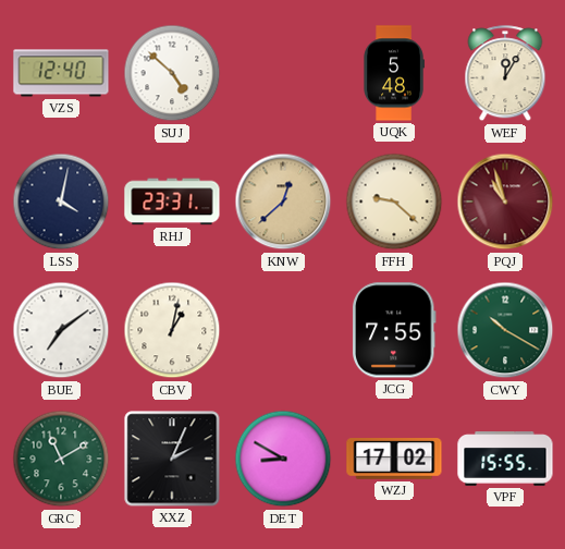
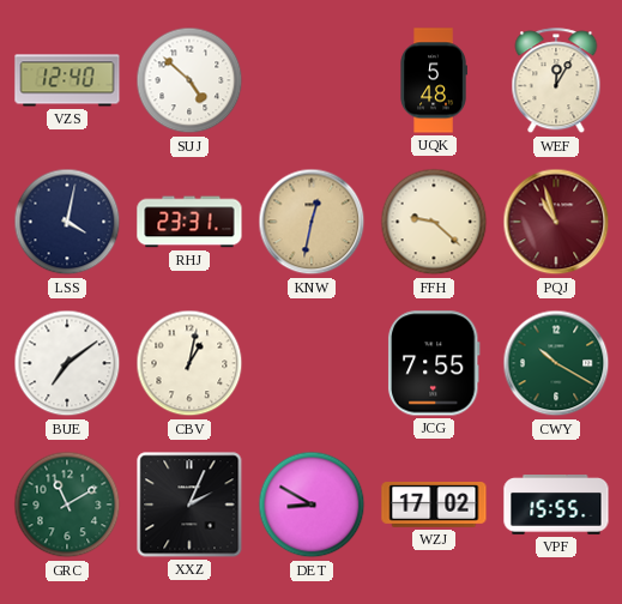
KNW: 12:38 -> 12:32 (312, 222)
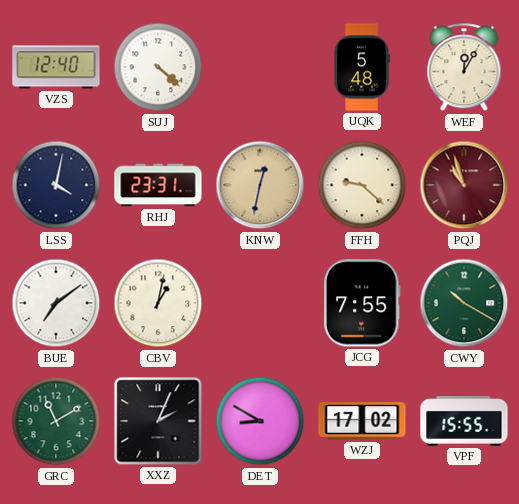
SUJ: 4:52 -> 4:22 (158, 67)
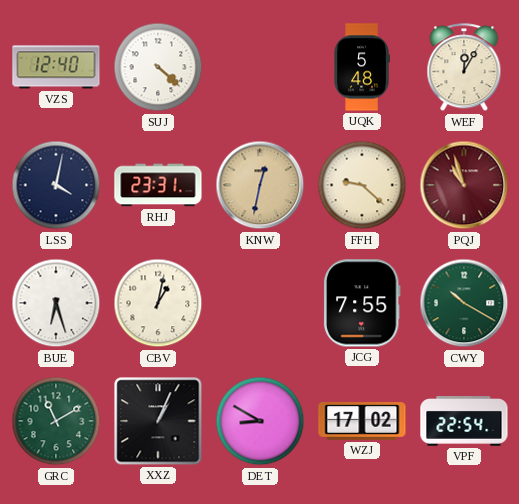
BUE: 7:09 -> 6:27 (56, 303)
XXZ: 2:04 -> 1:04 (158, 421)
VPF: 15:55 -> 22:54 (464, 422)
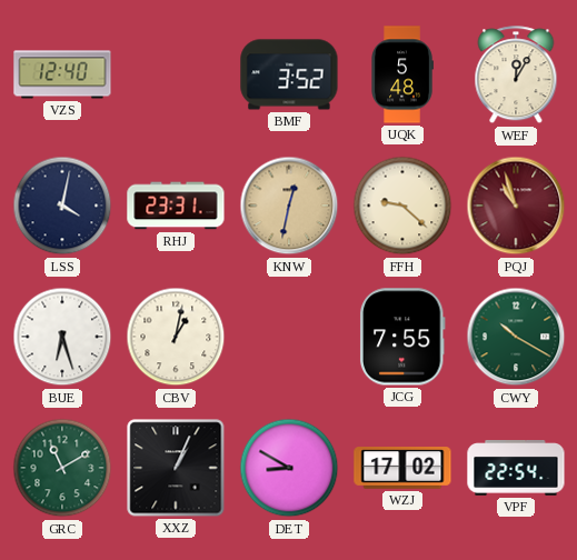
SUJ: 4:22 -> none (158, 67)
BMF: none -> 3:52 (289, 74)
